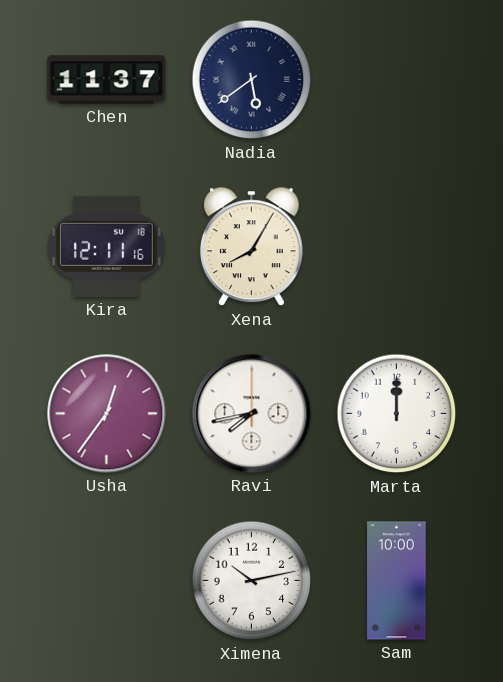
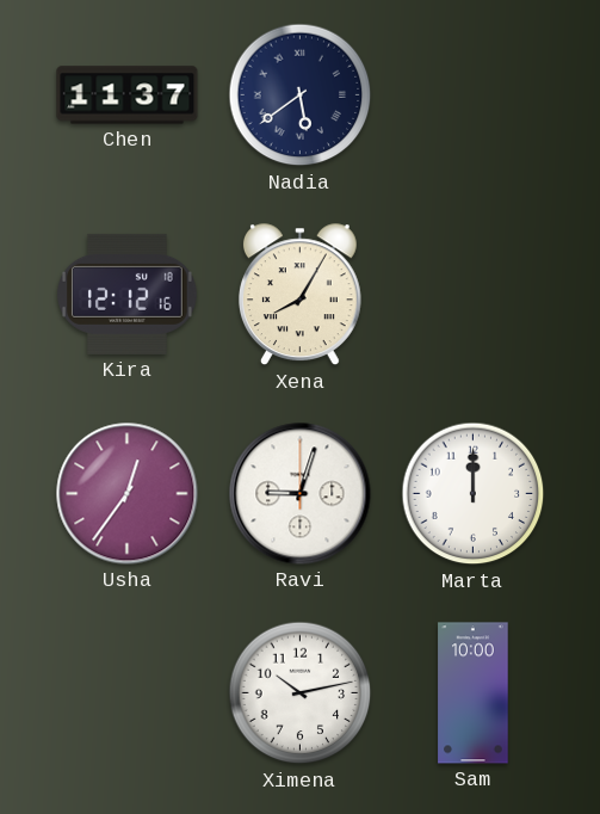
Kira: 12:11 -> 12:12 (128, 294)
Ravi: 7:43 -> 9:03 (301, 494)
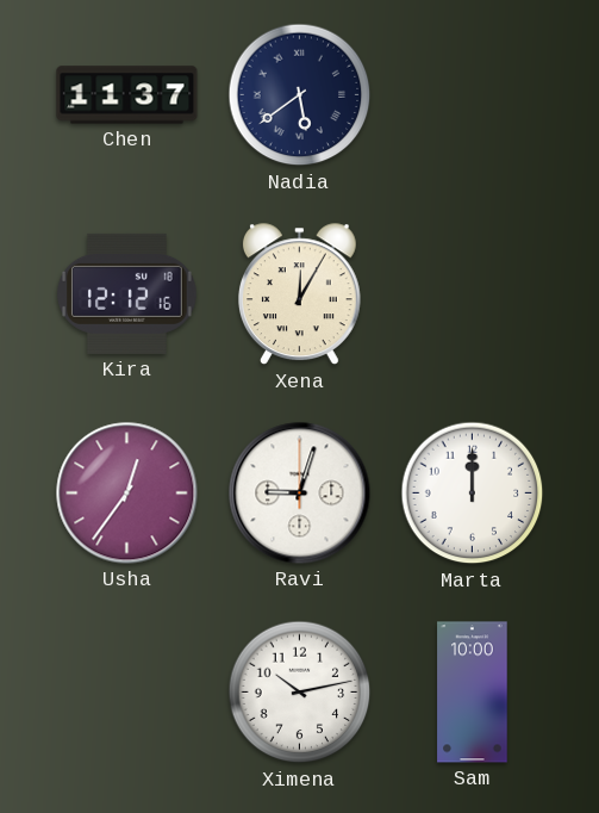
Xena: 8:05 -> 12:05 (299, 294)
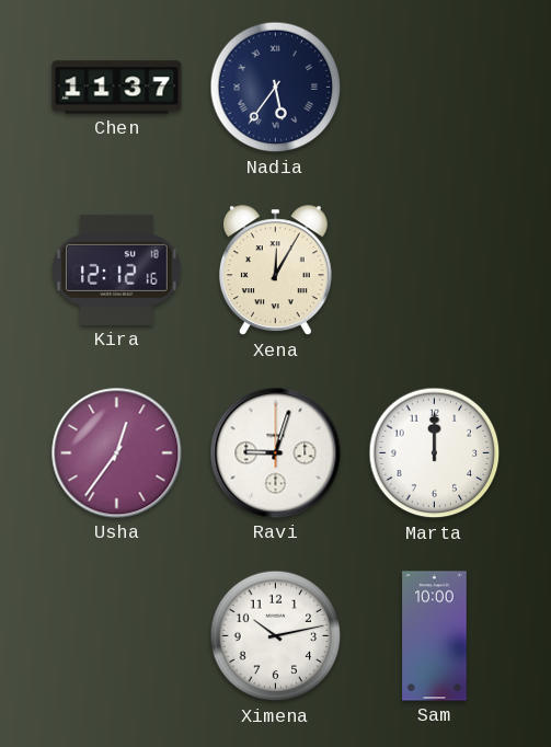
Nadia: 5:39 -> 5:36 (276, 88)
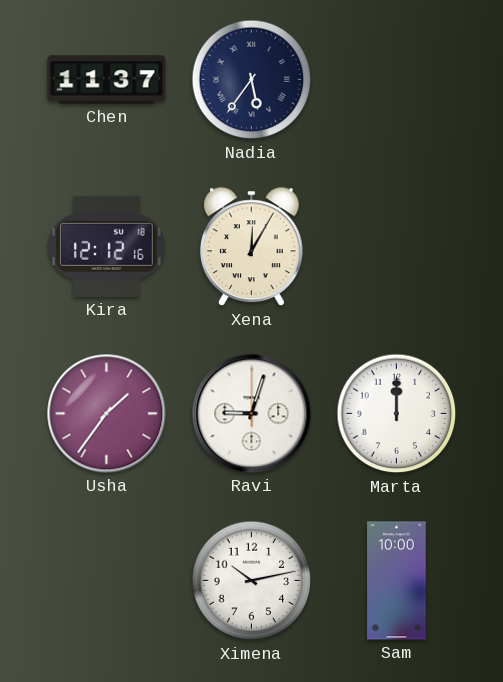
Usha: 12:36 -> 1:36 (107, 414)
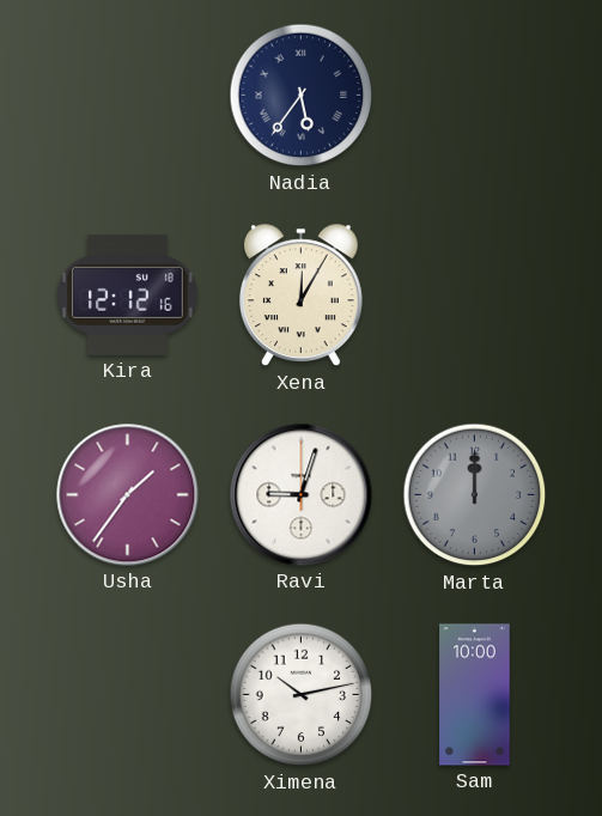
Chen: 11:37 -> none (107, 80)
Marta dial: white -> grey (475, 495)
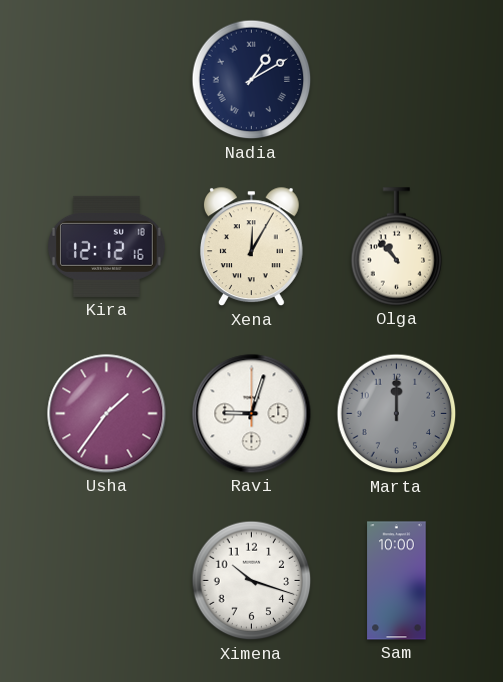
Nadia: 5:36 -> 1:10 (252, 80)
Olga: none -> 10:53 (397, 247)
Ximena: 10:13 -> 10:18 (252, 581)
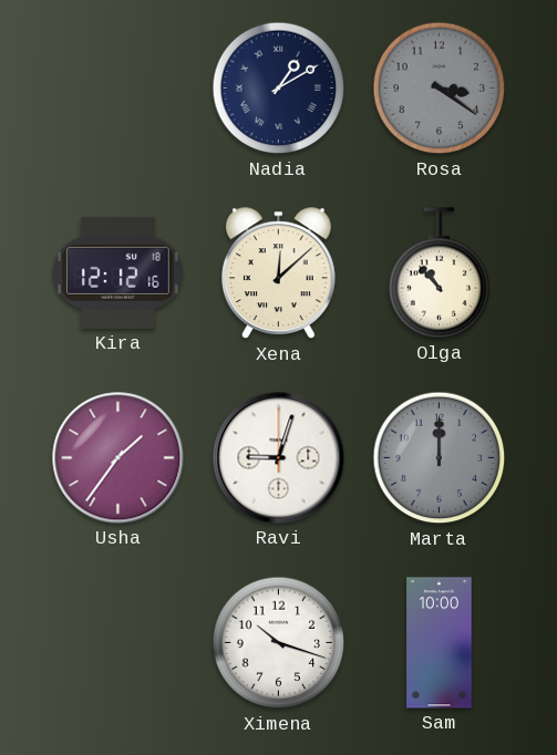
Rosa: none -> 3:21 (440, 89)
Xena: 12:05 -> 12:08 (278, 273)
